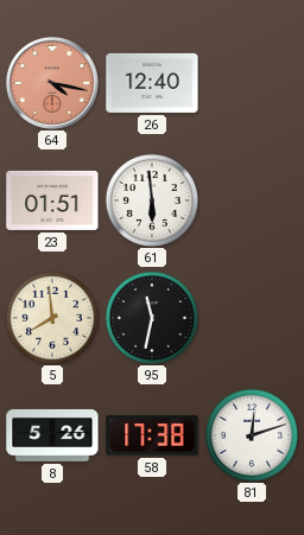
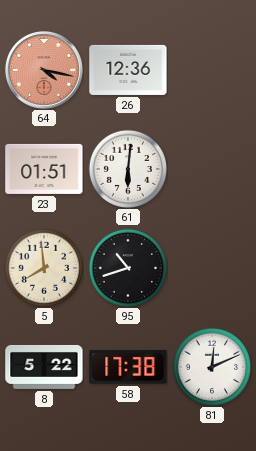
26: 12:40 -> 12:36 (128, 70)
61: 5:59 -> 6:01 (127, 168)
95: 11:32 -> 10:42 (127, 267)
8: 5:26 -> 5:22 (44, 367)
81: 12:12 -> 12:11 (211, 366)
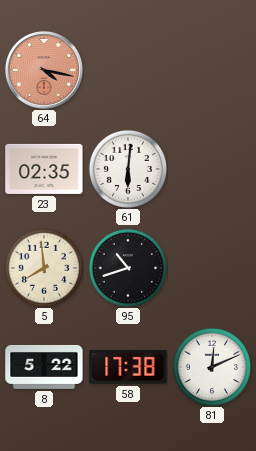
26: 12:36 -> none (128, 70)
23: 01:51 -> 02:35 (44, 169)
